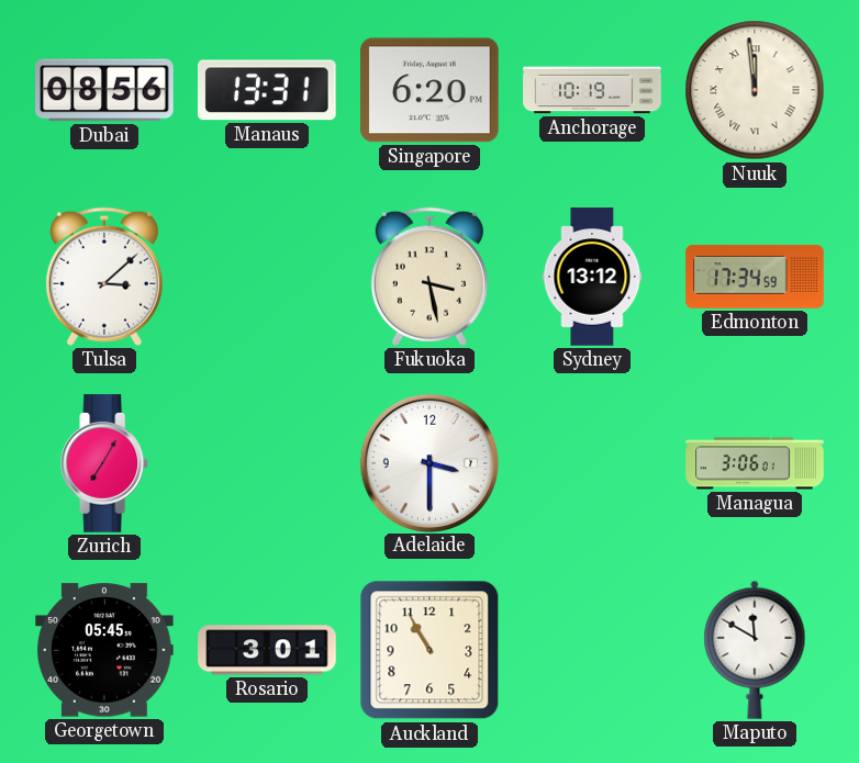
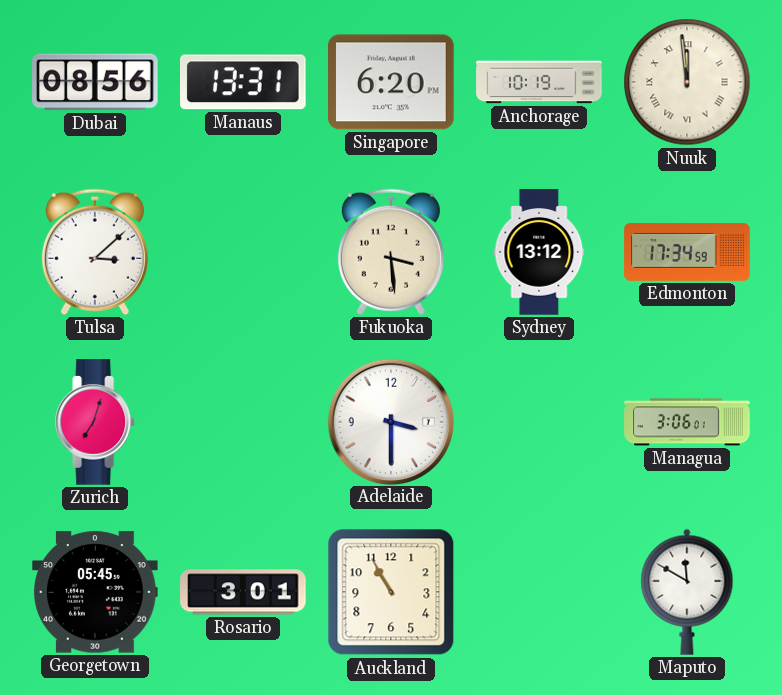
Fukuoka: 3:28 -> 3:29 (391, 252)
Zurich: 7:05 -> 7:03 (96, 422)
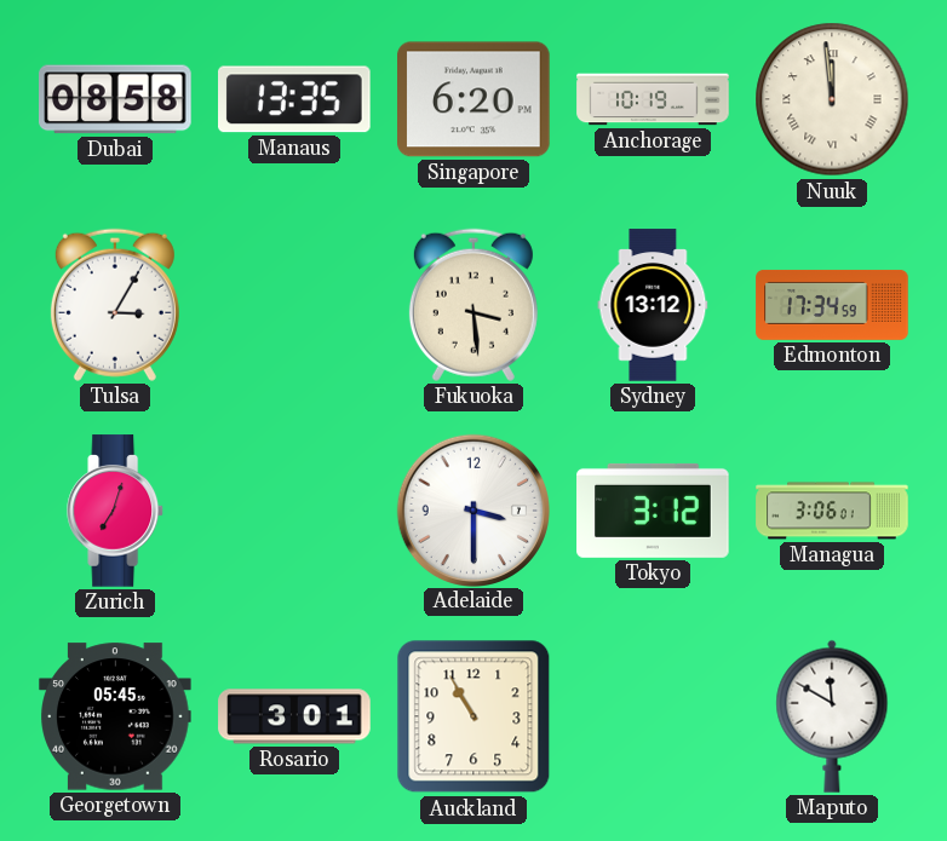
Dubai: 08:56 -> 08:58 (115, 99)
Manaus: 13:31 -> 13:35 (295, 99)
Tulsa: 3:08 -> 3:05 (115, 305)
Tokyo: none -> 3:12 (653, 511)
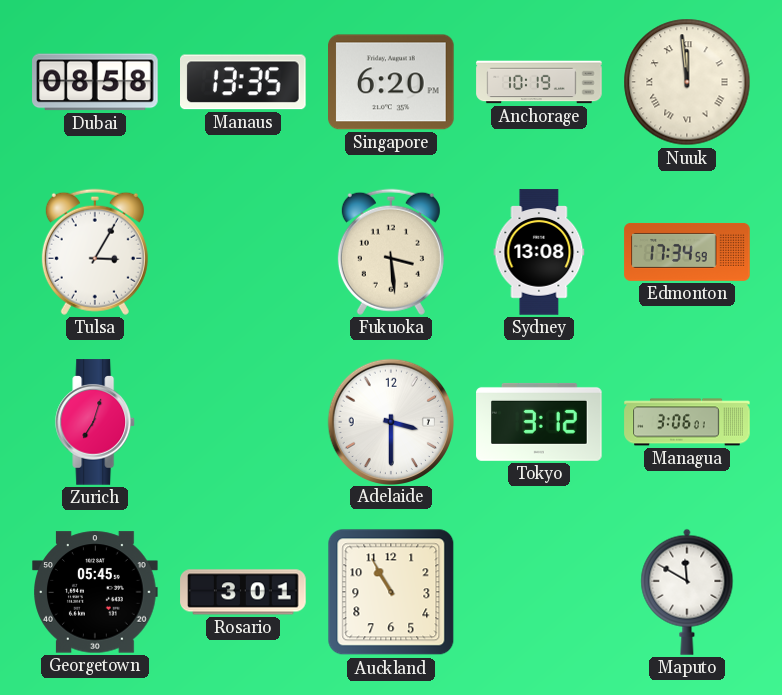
Sydney: 13:12 -> 13:08 (539, 252)
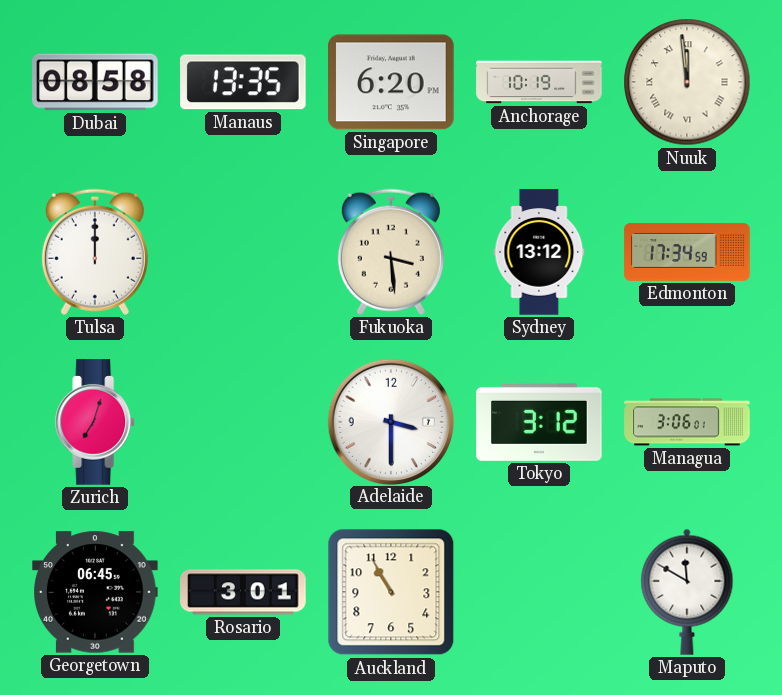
Tulsa: 3:05 -> 12:00 (95, 252)
Sydney: 13:08 -> 13:12 (539, 252)
Georgetown: 05:45 -> 06:45 (95, 592)
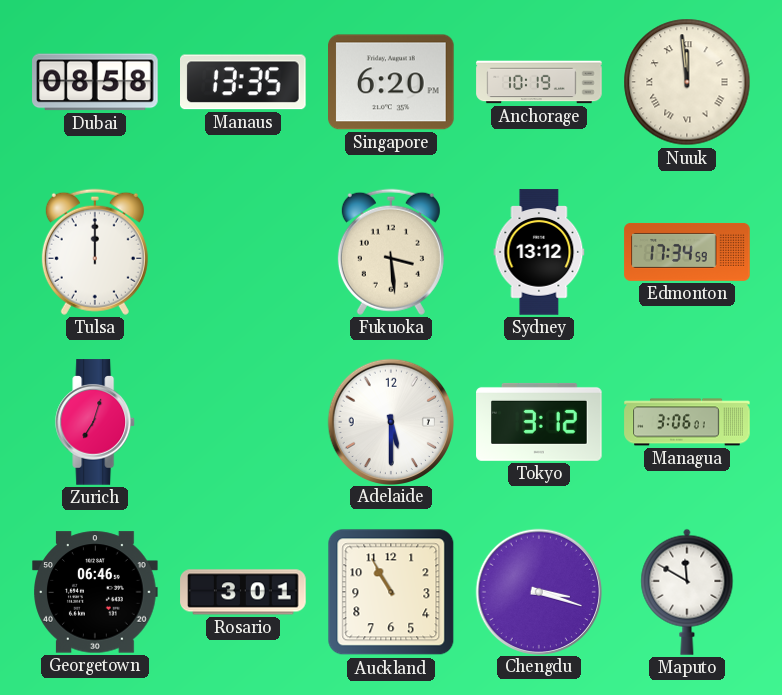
Adelaide: 3:30 -> 5:30 (390, 421)
Georgetown: 06:45 -> 06:46 (95, 592)
Chengdu: none -> 3:18 (538, 591)
